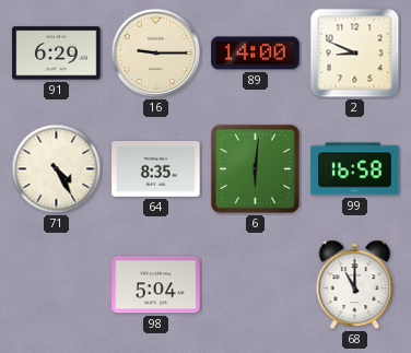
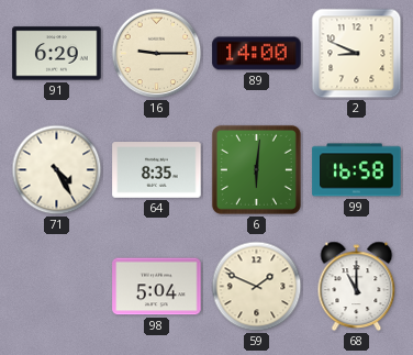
59: none -> 1:49 (257, 287)
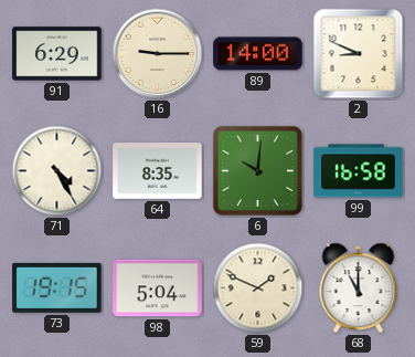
6: 6:01 -> 10:01 (257, 170)
73: none -> 19:15 (57, 287)
